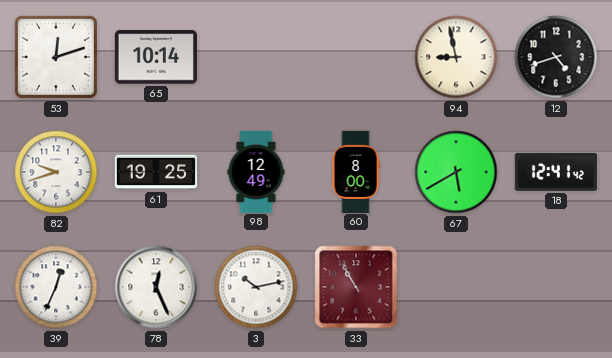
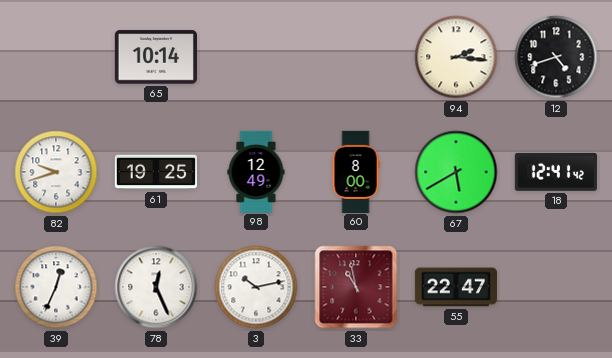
53: 12:12 -> none (56, 57)
94: 8:58 -> 2:16 (456, 57)
33: 10:55 -> 10:58 (356, 287)
55: none -> 22:47 (456, 287)
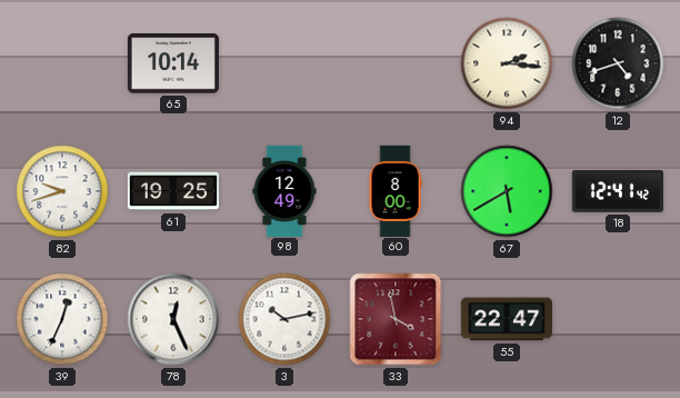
33: 10:58 -> 3:58 (396, 319)
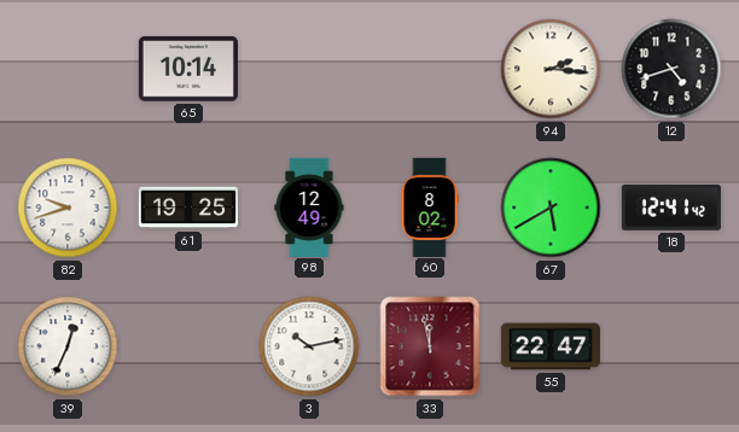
60: 8:00 -> 8:02 (430, 206)
78: 12:26 -> none (173, 319)
33: 3:58 -> 11:58 (430, 346)
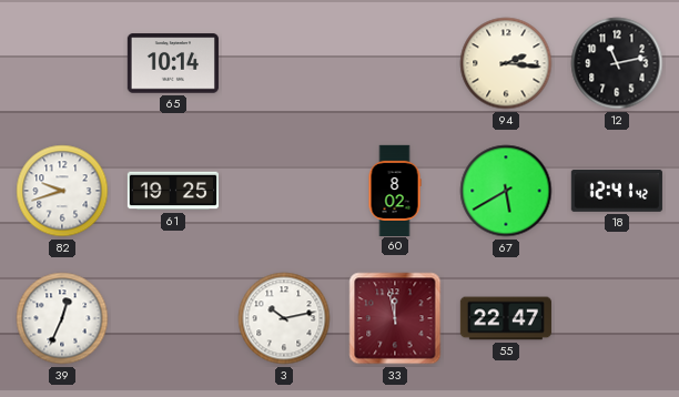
12: 4:42 -> 11:13 (617, 63)
98: 12:49 -> none (309, 206)
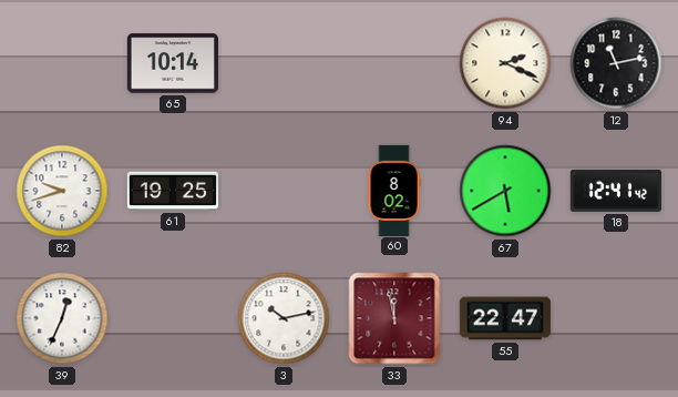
94: 2:16 -> 2:19 (505, 63)
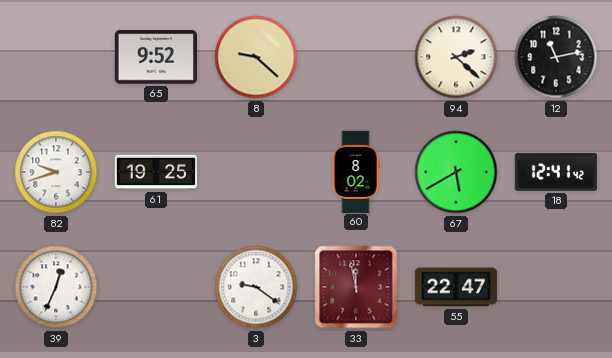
65: 10:14 -> 9:52 (156, 57)
8: none -> 9:22 (256, 57)
94: 2:19 -> 2:22 (456, 57)
3: 10:13 -> 9:21 (256, 287)
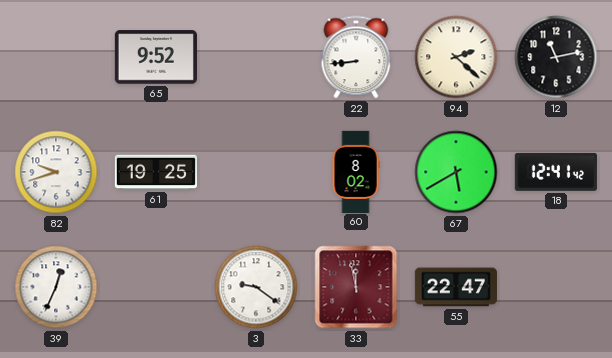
8: 9:22 -> none (256, 57)
22: none -> 8:44 (356, 57)
